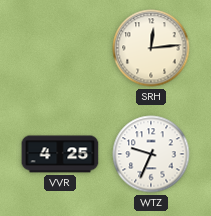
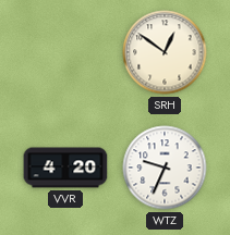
SRH: 12:14 -> 12:51 (165, 52)
VVR: 4:25 -> 4:20 (65, 168)
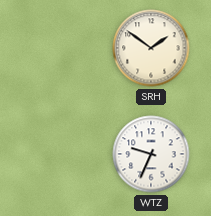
SRH: 12:51 -> 1:51 (151, 48)
VVR: 4:20 -> none (65, 168)
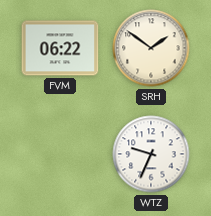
FVM: none -> 06:22 (60, 48)
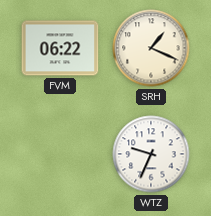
SRH: 1:51 -> 1:19 (151, 48)
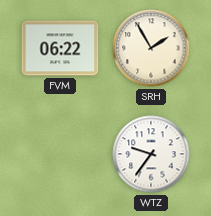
SRH: 1:19 -> 1:55 (151, 48)
WTZ: 9:34 -> 9:36 (151, 154)
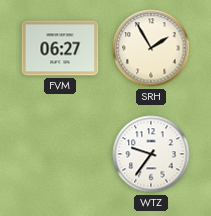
FVM: 06:22 -> 06:27 (60, 48)
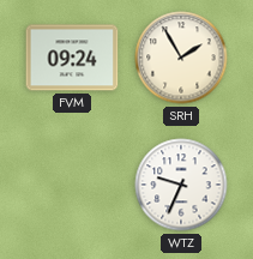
FVM: 06:27 -> 09:24 (72, 58)
WTZ: 9:36 -> 9:34 (181, 185)
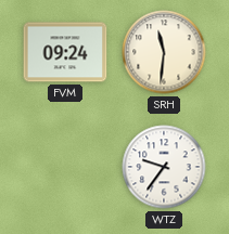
SRH: 1:55 -> 11:31 (164, 52)
WTZ: 9:34 -> 9:36 (164, 167)
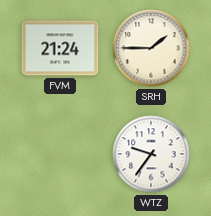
FVM: 09:24 -> 21:24 (60, 48)
SRH: 11:31 -> 1:45 (151, 48)
